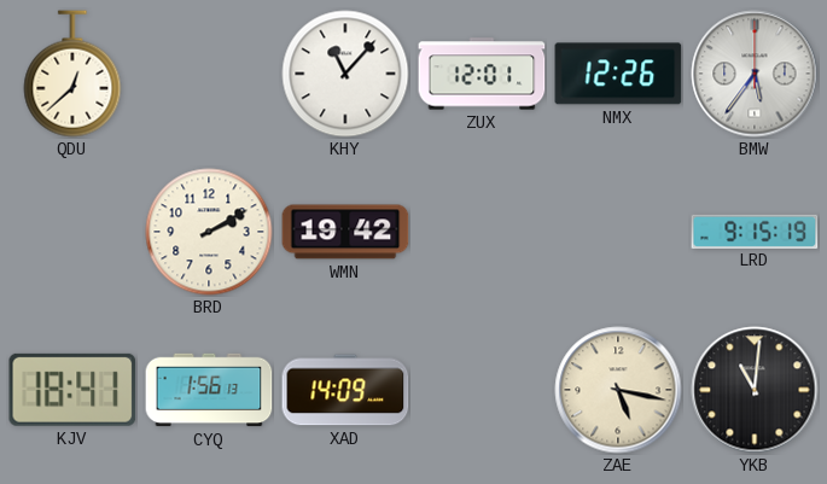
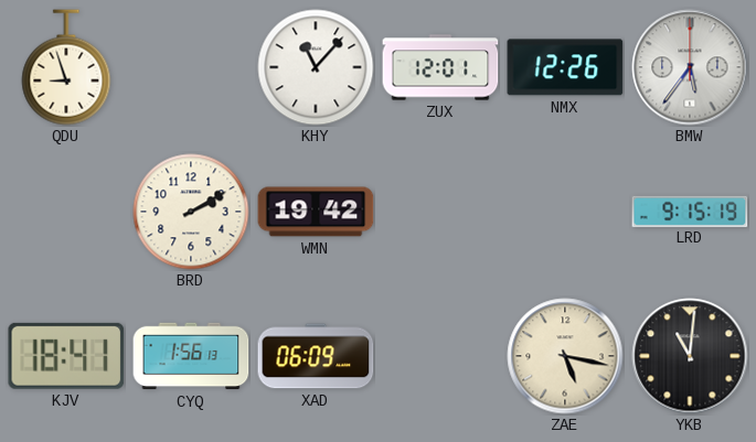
QDU: 12:38 -> 8:57 (66, 67)
XAD: 14:09 -> 06:09 (316, 356)
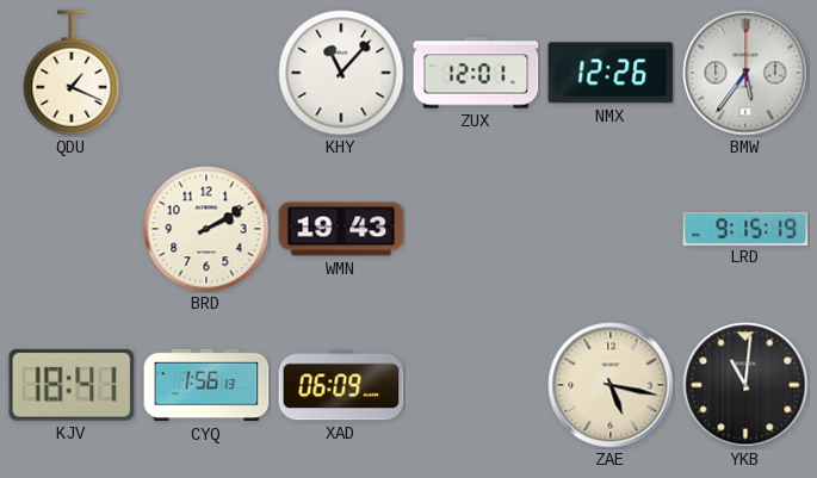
QDU: 8:57 -> 1:19 (72, 73)
WMN: 19:42 -> 19:43 (341, 229)
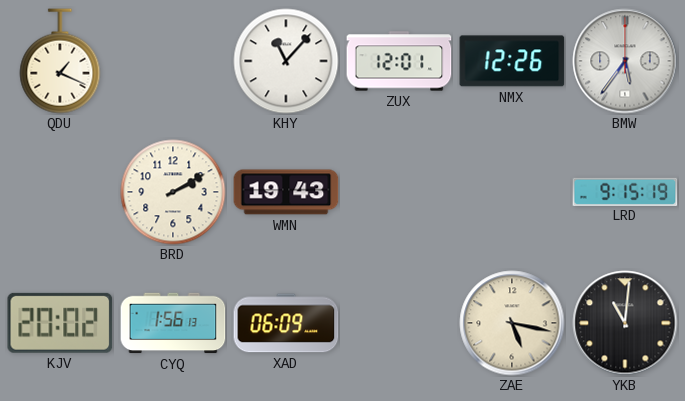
KJV: 18:41 -> 20:02 (60, 323)
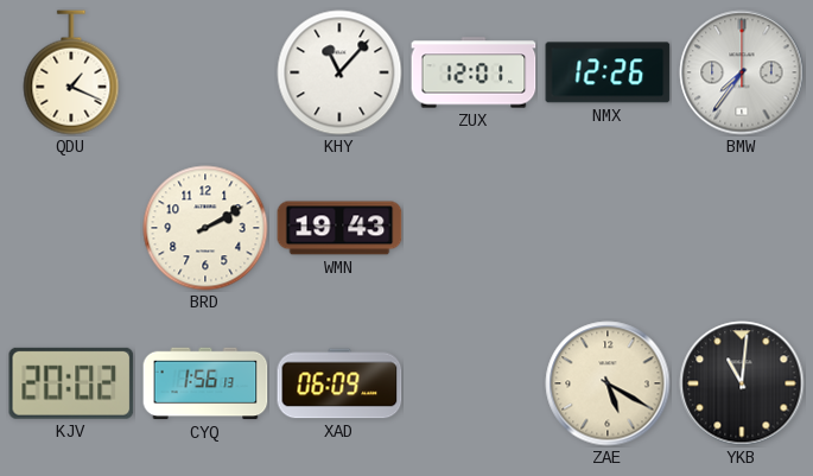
BMW: 5:36 -> 7:36 (742, 72)
LRD: 9:15 -> none (625, 191)
ZAE: 5:17 -> 5:20 (608, 383)
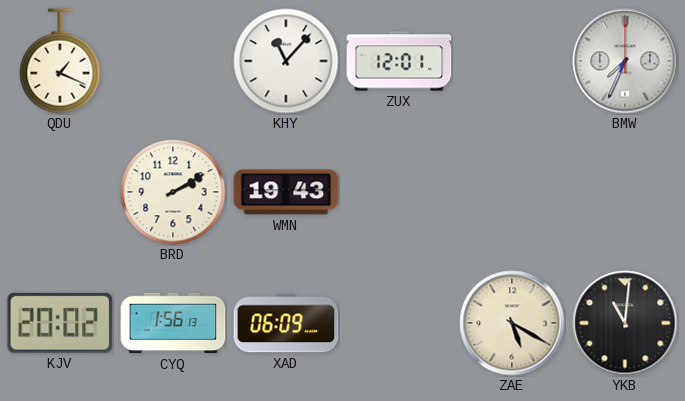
NMX: 12:26 -> none (608, 72)
BMW: 7:36 -> 7:34 (625, 61)
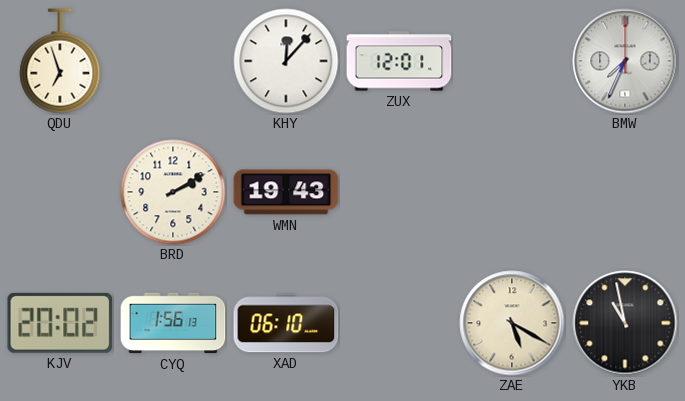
QDU: 1:19 -> 6:57 (60, 61)
KHY: 11:07 -> 12:07 (286, 61)
XAD: 06:09 -> 06:10 (286, 323)
YKB: 11:01 -> 10:58 (625, 323)
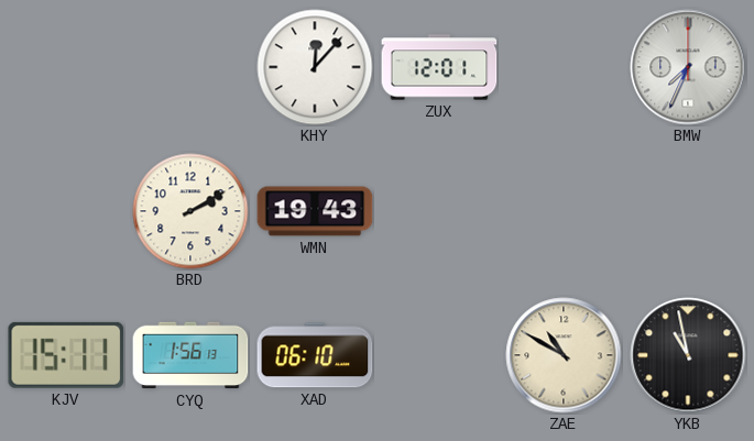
QDU: 6:57 -> none (60, 61)
KJV: 20:02 -> 15:11 (66, 355)
ZAE: 5:20 -> 10:50 (564, 355)
